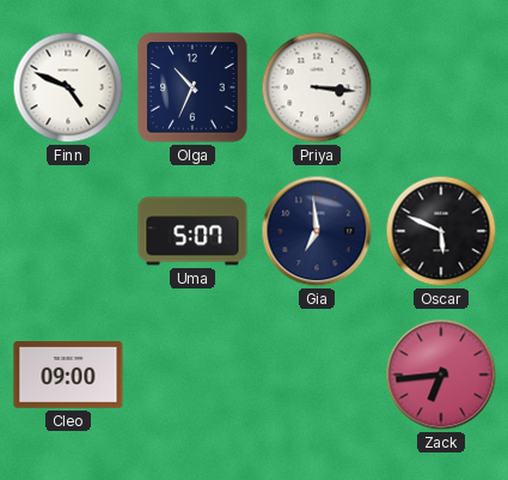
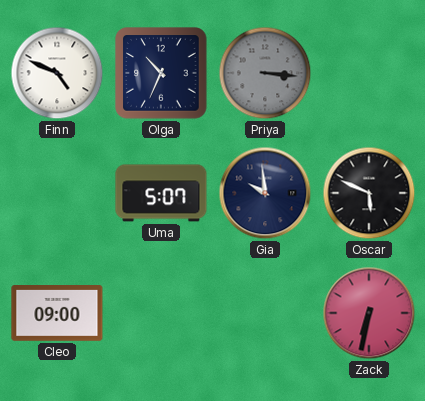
Priya dial: white -> grey (265, 73)
Gia: 6:59 -> 9:59 (265, 193)
Zack: 6:44 -> 6:32 (369, 313)
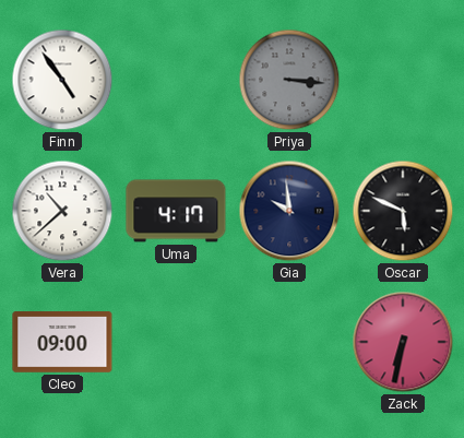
Finn: 4:49 -> 4:54 (62, 80)
Olga: 10:34 -> none (161, 73)
Vera: none -> 10:38 (62, 211)
Uma: 5:07 -> 4:17 (176, 211)
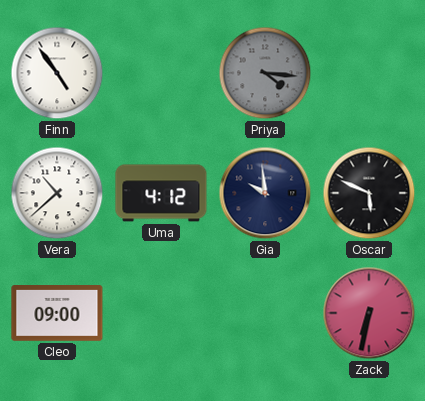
Priya: 3:16 -> 4:16 (265, 73)
Uma: 4:17 -> 4:12 (161, 193)
